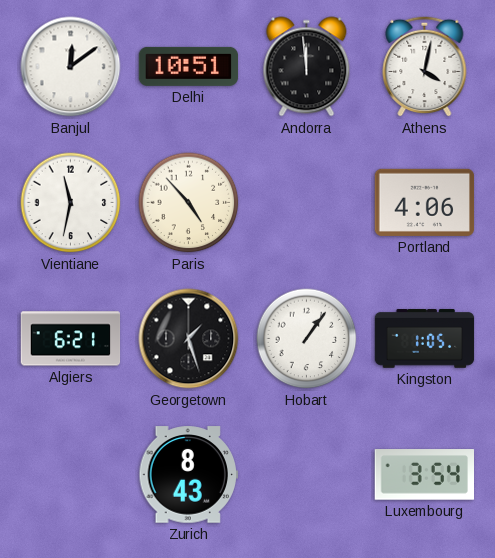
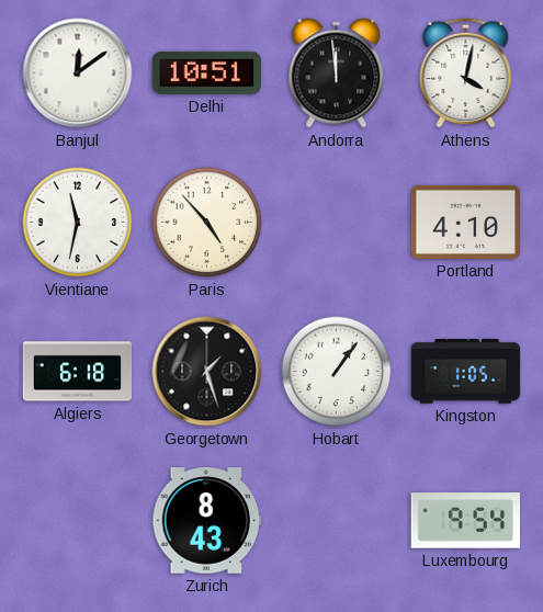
Portland: 4:06 -> 4:10 (466, 222)
Algiers: 6:21 -> 6:18 (78, 372)
Luxembourg: 3:54 -> 9:54 (465, 521)
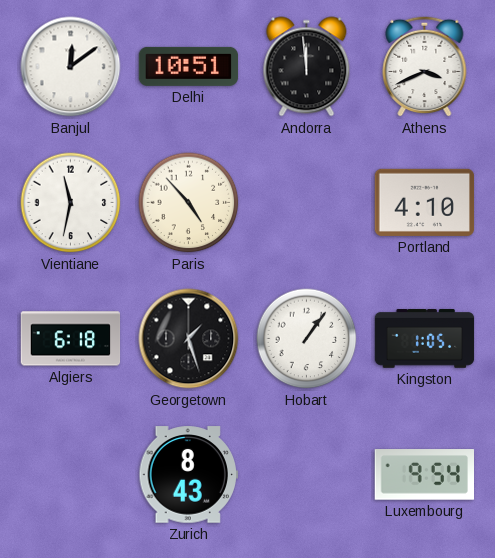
Athens: 4:02 -> 3:41 (425, 66)
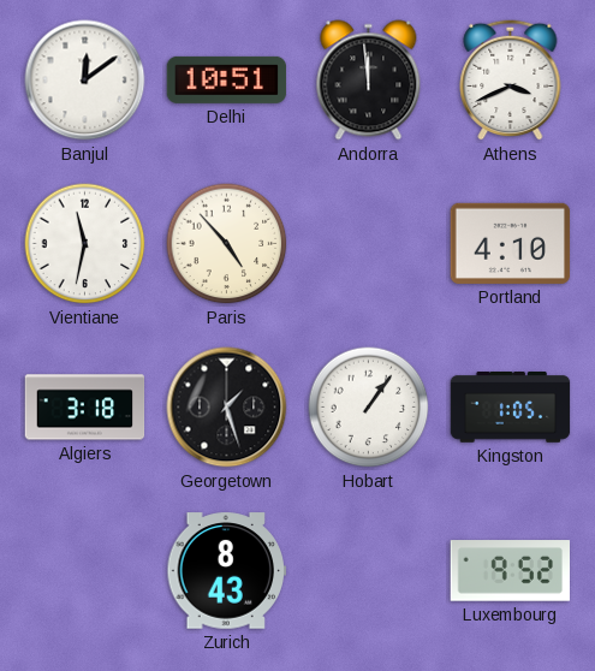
Algiers: 6:18 -> 3:18 (85, 408)
Luxembourg: 9:54 -> 9:52 (510, 571)
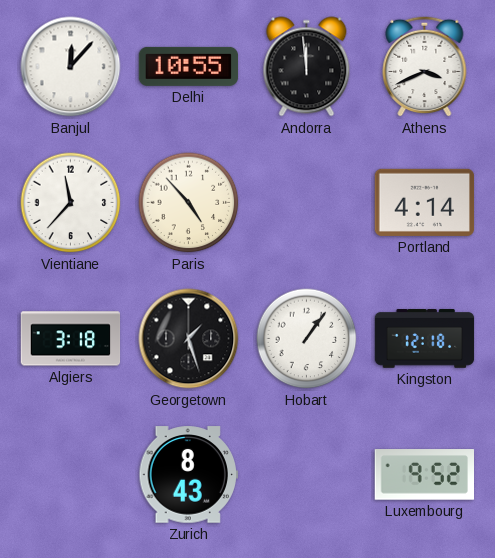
Banjul: 12:09 -> 12:07 (71, 67)
Delhi: 10:51 -> 10:55 (189, 66)
Vientiane: 11:32 -> 11:37 (71, 203)
Portland: 4:10 -> 4:14 (425, 202)
Kingston: 1:05 -> 12:18 (425, 339)
